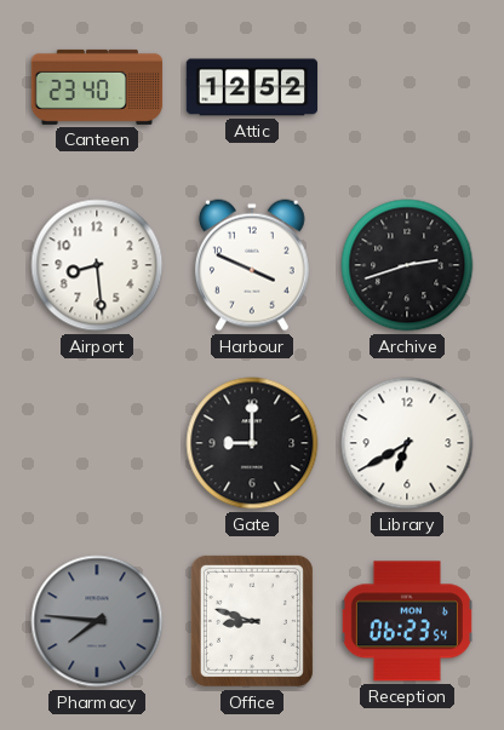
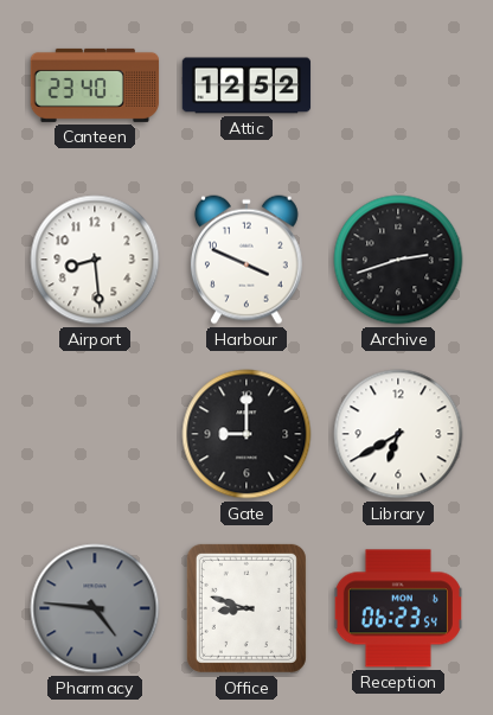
Pharmacy: 7:46 -> 4:46 (95, 608)
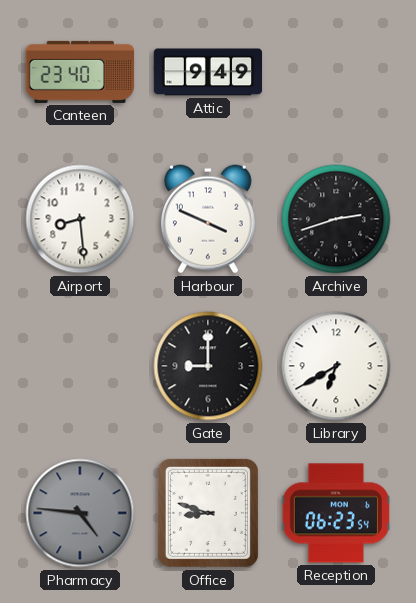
Attic: 12:52 -> 9:49 (208, 72)
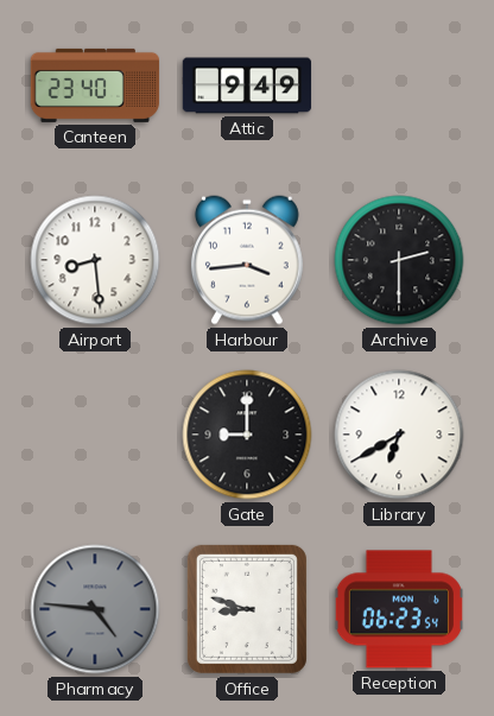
Harbour: 3:49 -> 3:44 (247, 260)
Archive: 2:42 -> 2:30 (399, 260)
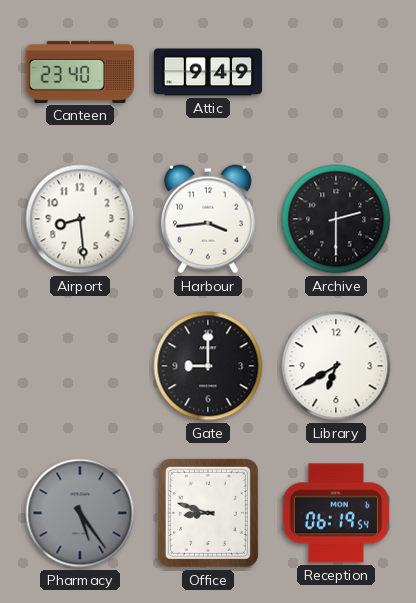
Pharmacy: 4:46 -> 5:24 (80, 513)
Reception: 06:23 -> 06:19 (336, 513)
